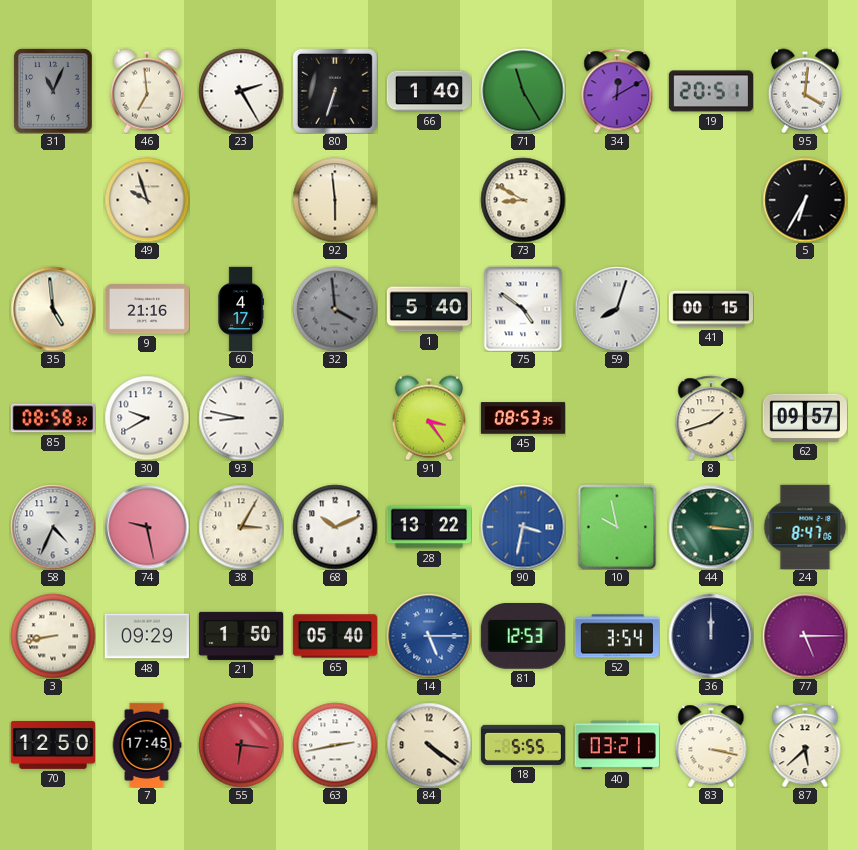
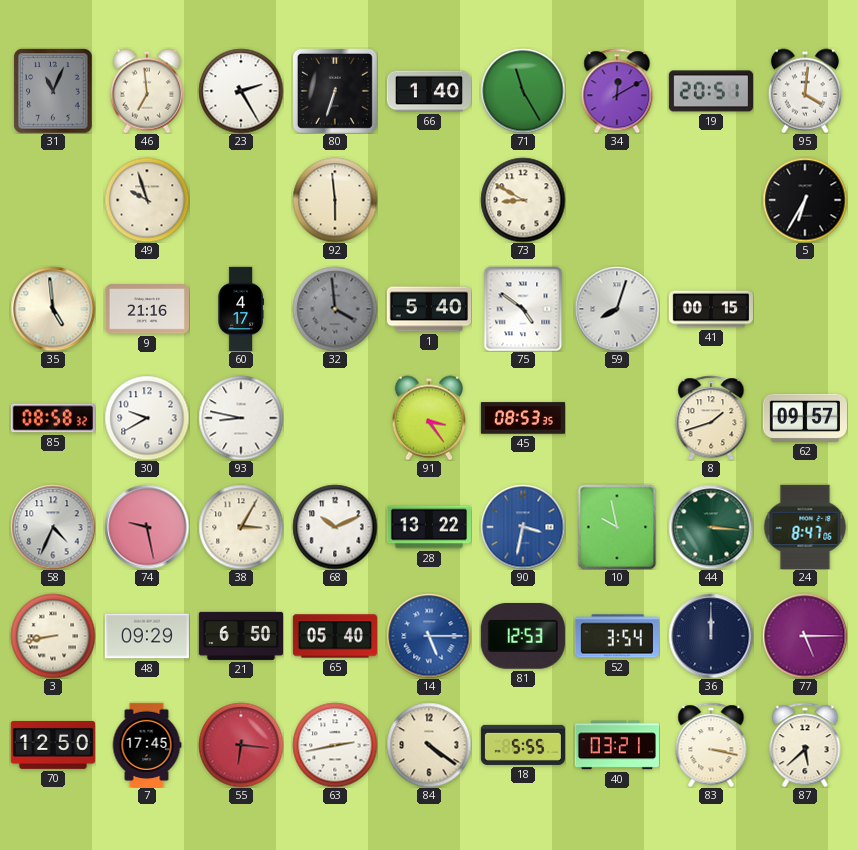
21: 1:50 -> 6:50 (240, 636)
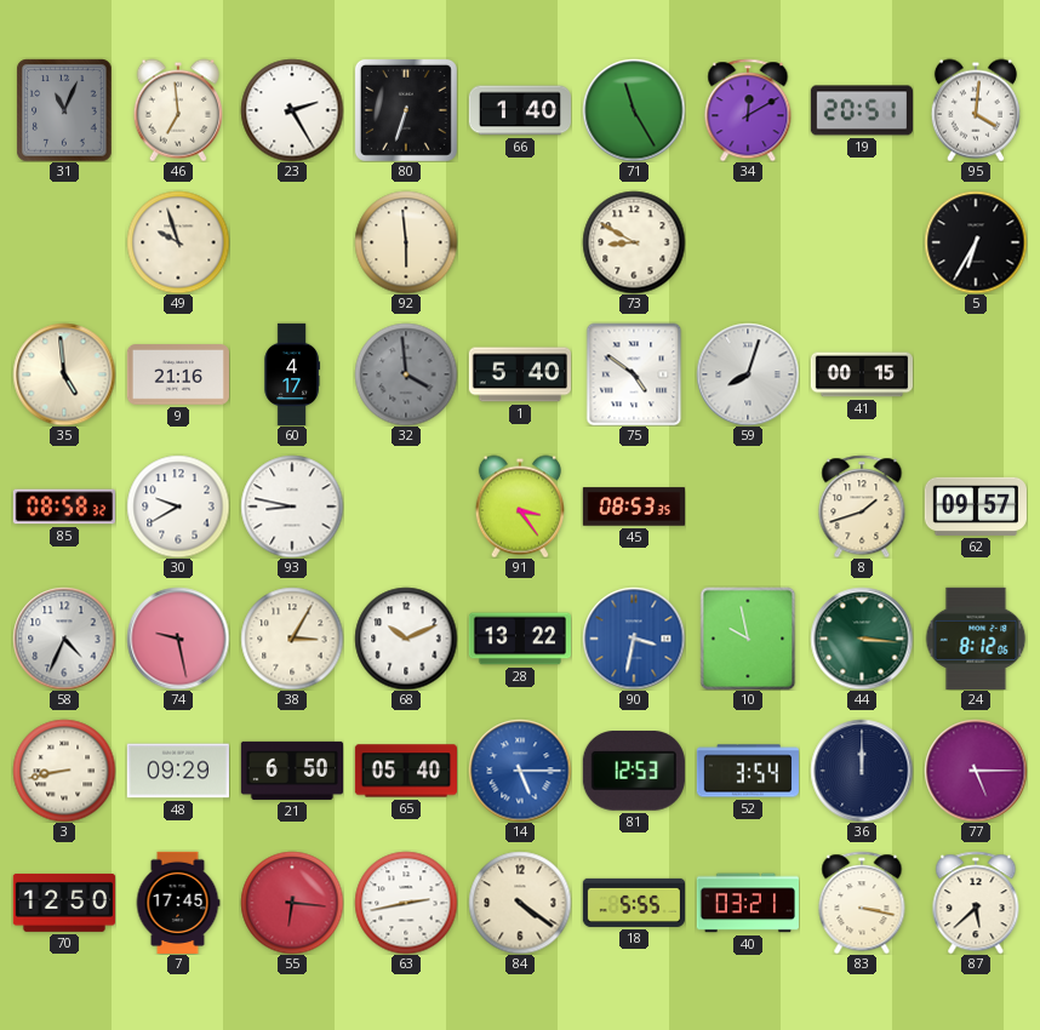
24: 8:47 -> 8:12 (976, 639)
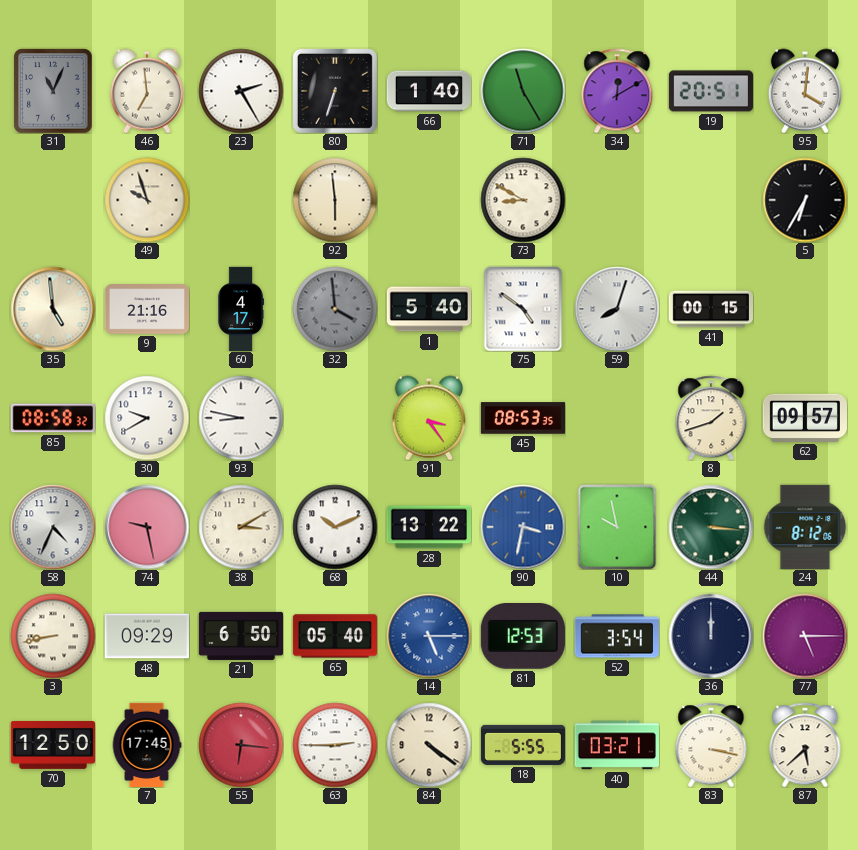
38: 3:05 -> 3:10 (241, 527)
63: 2:43 -> 2:45 (335, 745)
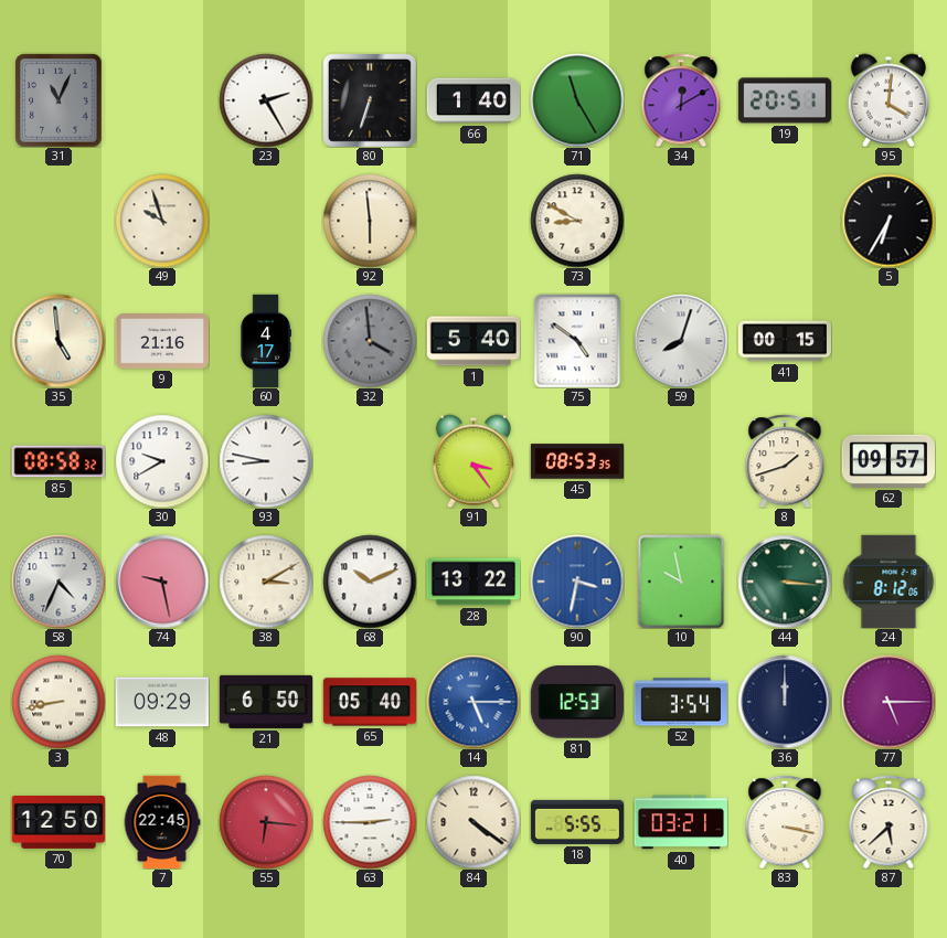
46: 6:59 -> none (147, 91)
7: 17:45 -> 22:45 (162, 821)
